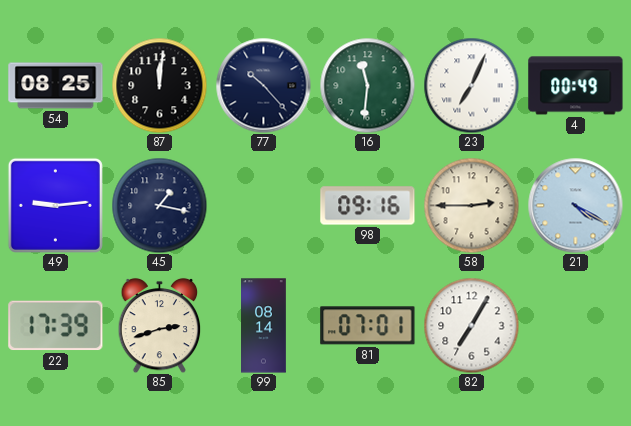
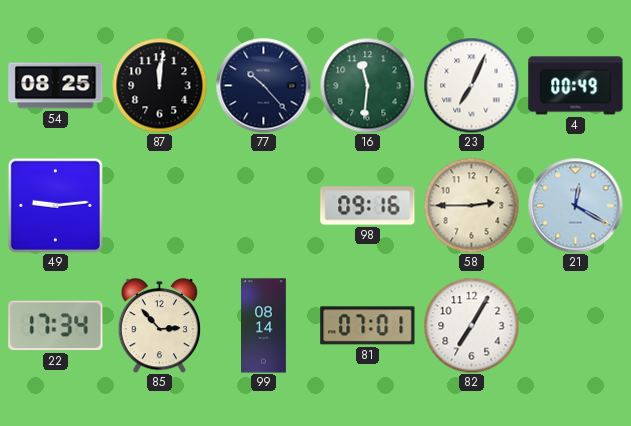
45: 1:17 -> none (159, 205)
21: 4:20 -> 12:20 (575, 205)
22: 17:39 -> 17:34 (56, 326)
85: 2:42 -> 2:53 (160, 325)
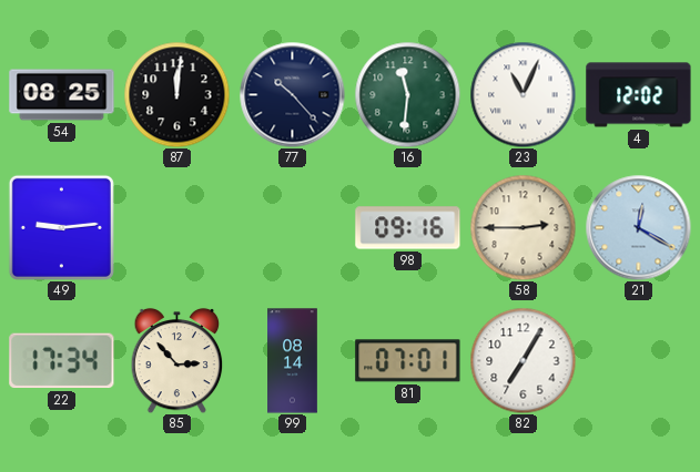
23: 7:04 -> 11:04 (523, 94)
4: 00:49 -> 12:02 (639, 95)
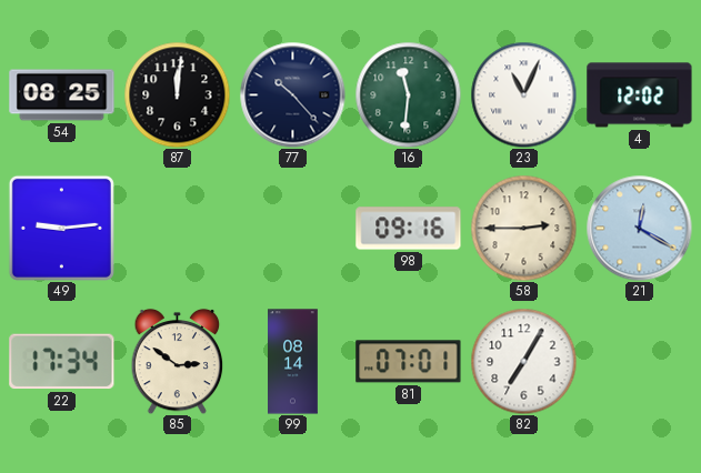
85: 2:53 -> 2:51 (178, 361)
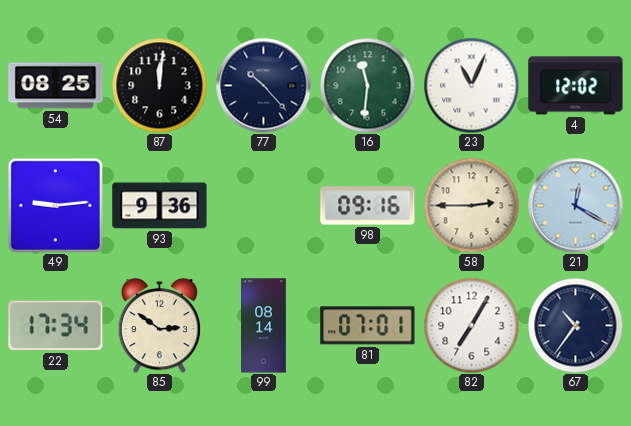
93: none -> 9:36 (160, 206)
67: none -> 10:36 (575, 325)
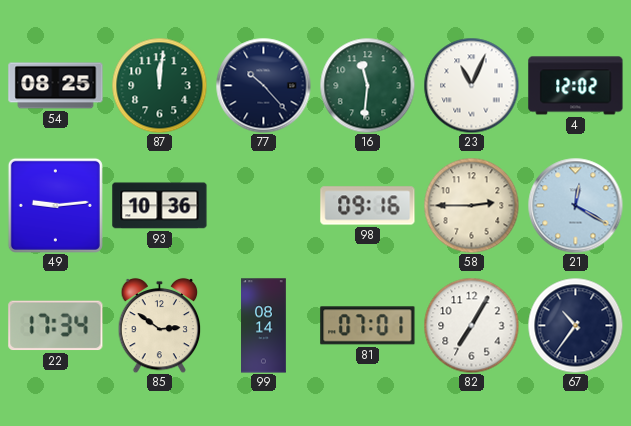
87 dial: black -> green (159, 85)
93: 9:36 -> 10:36 (160, 206)
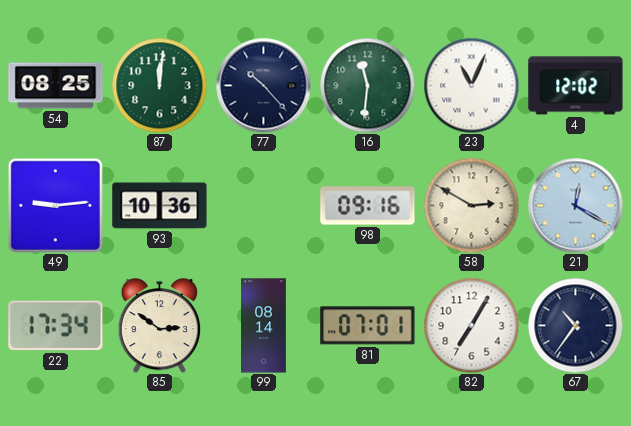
58: 2:45 -> 2:50 (471, 205)
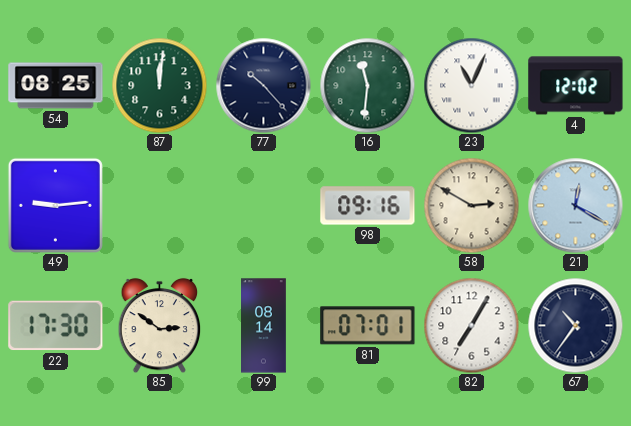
93: 10:36 -> none (160, 206)
22: 17:34 -> 17:30 (56, 326)
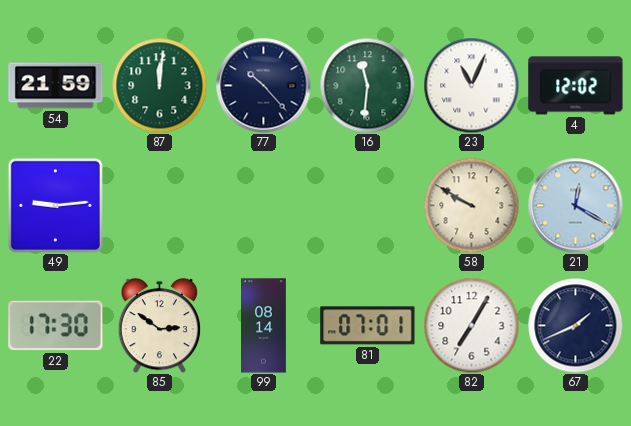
54: 08:25 -> 21:59 (56, 86)
98: 09:16 -> none (368, 206)
58: 2:50 -> 9:50 (471, 205)
67: 10:36 -> 1:41 (575, 325)
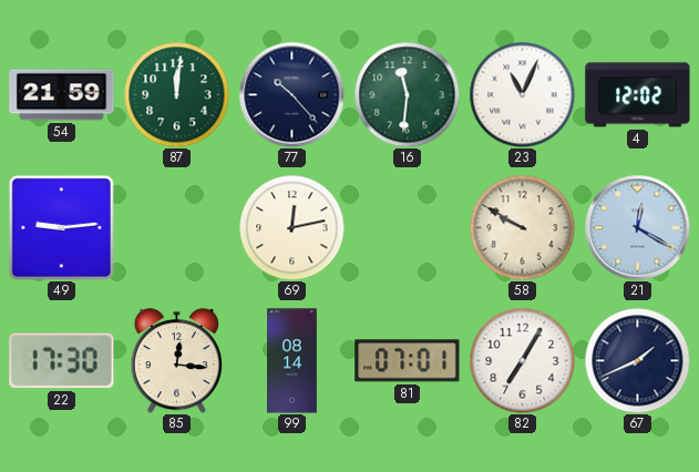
69: none -> 12:13 (291, 227)
85: 2:51 -> 12:16 (177, 360)
